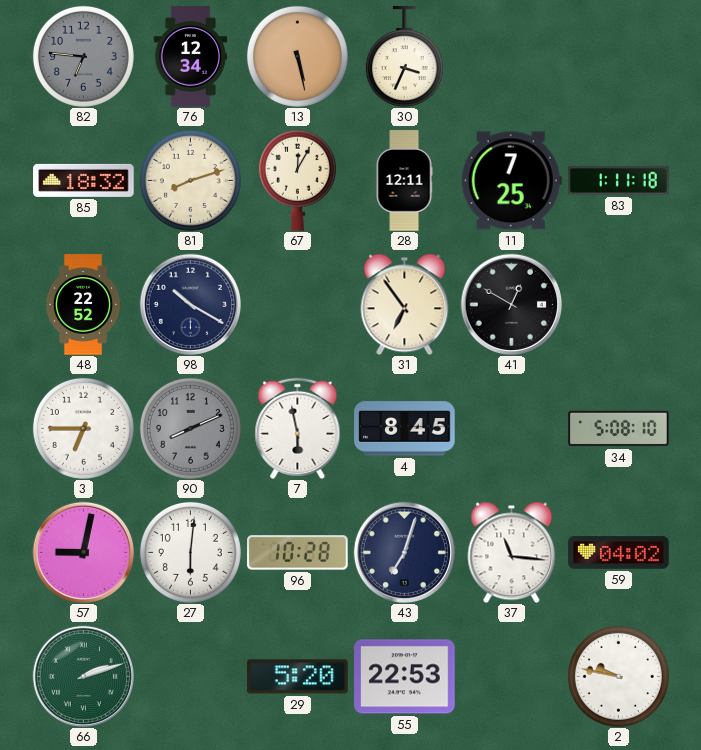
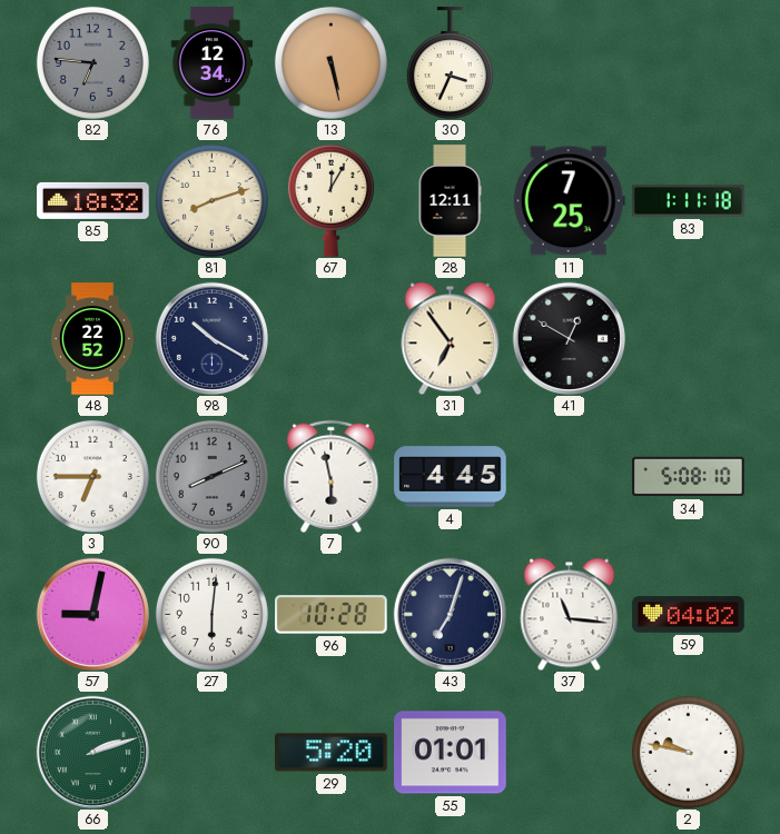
4: 8:45 -> 4:45 (451, 477)
55: 22:53 -> 01:01 (451, 753)
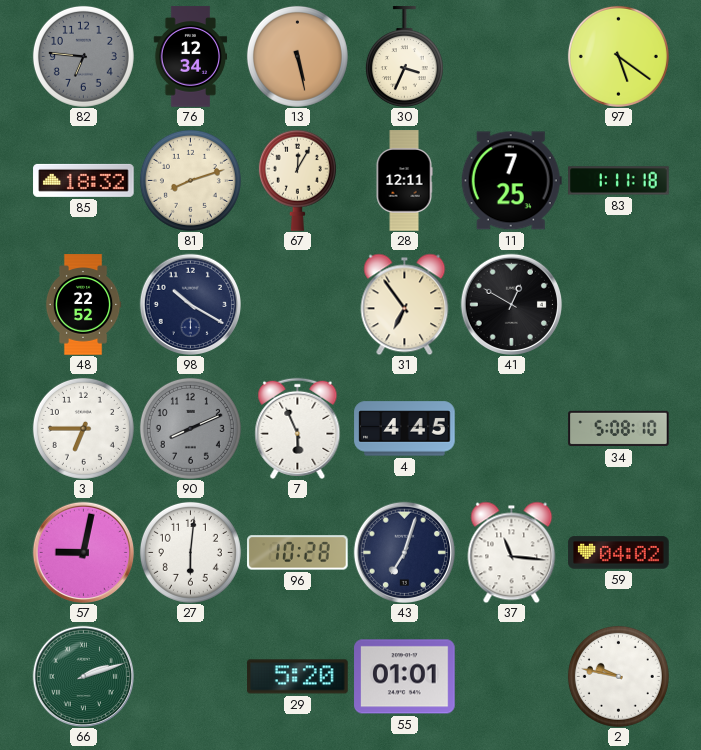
97: none -> 5:21 (618, 56)
7: 5:58 -> 5:56 (298, 428)
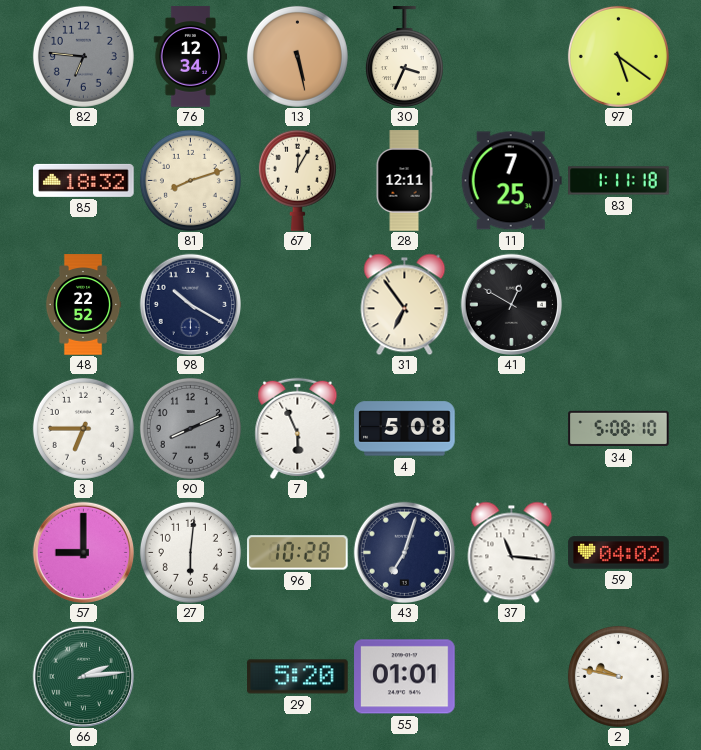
4: 4:45 -> 5:08 (405, 429)
57: 9:02 -> 9:00 (83, 552)
66: 2:12 -> 2:14 (83, 676)
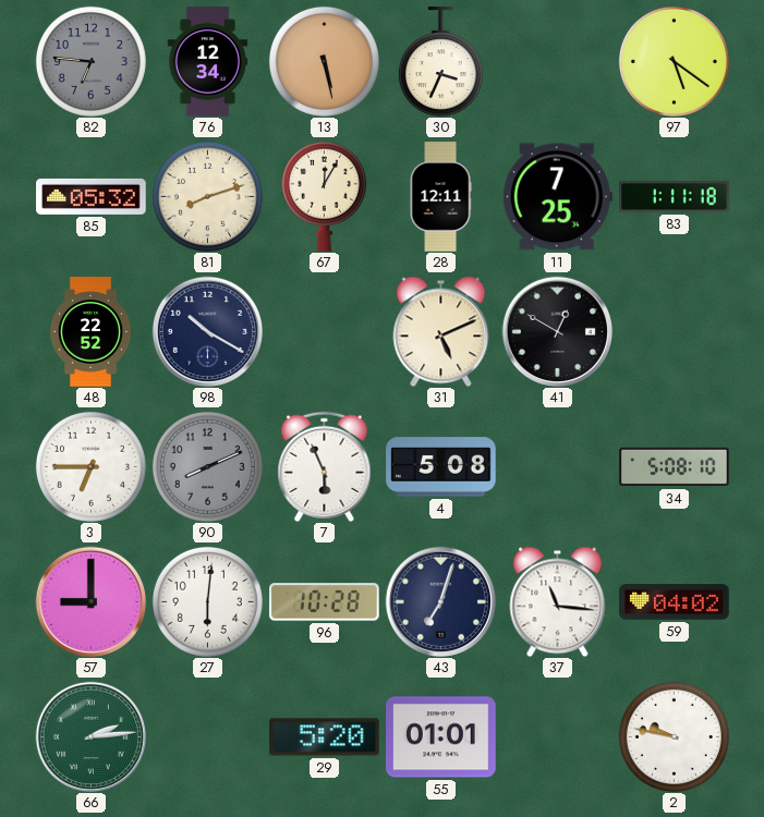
85: 18:32 -> 05:32 (92, 196)
31: 6:54 -> 5:11 (441, 331)
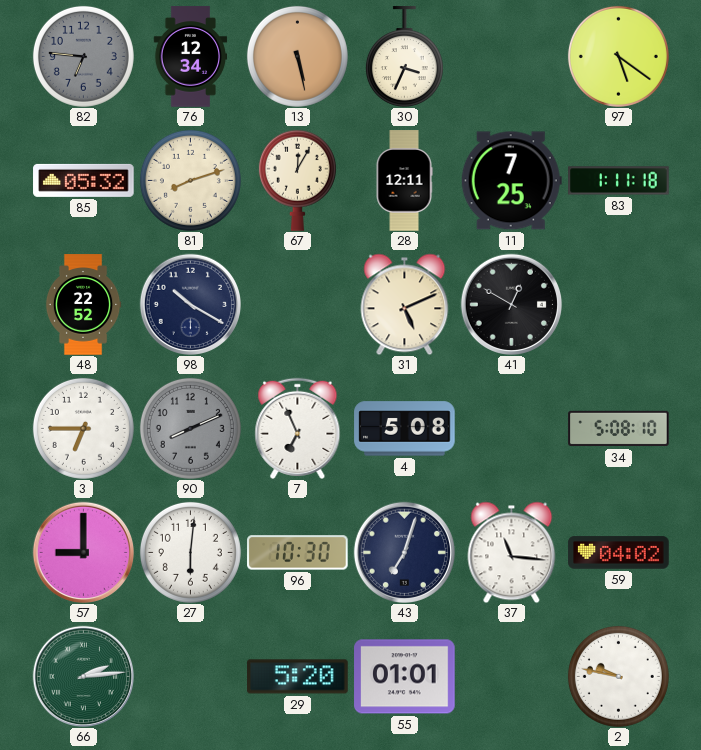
7: 5:56 -> 6:56 (298, 428)
96: 10:28 -> 10:30 (298, 553)
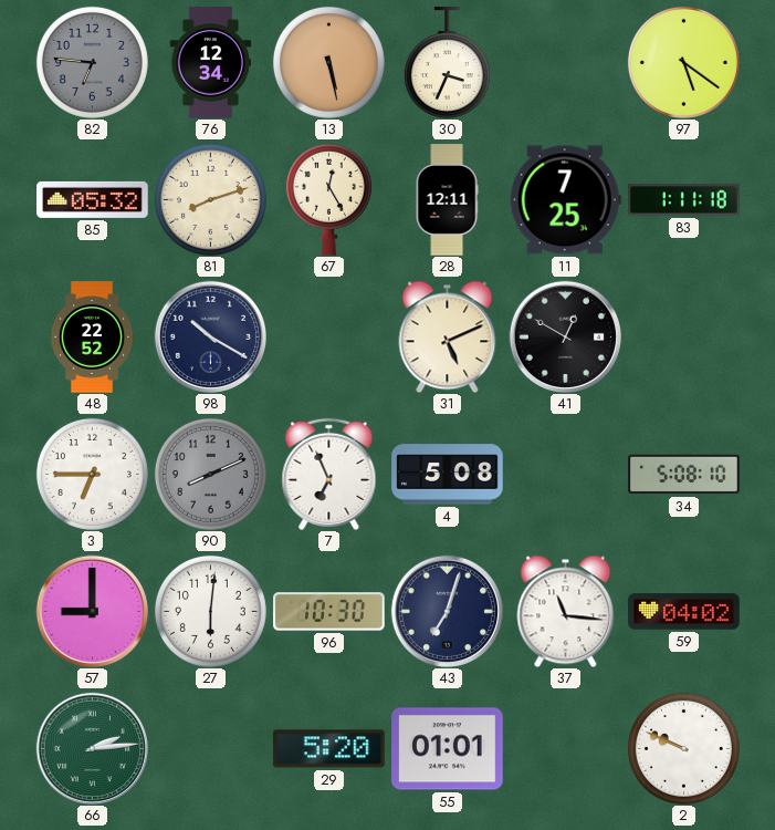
67: 12:05 -> 12:25 (328, 199)
2: 9:47 -> 9:49 (683, 748)
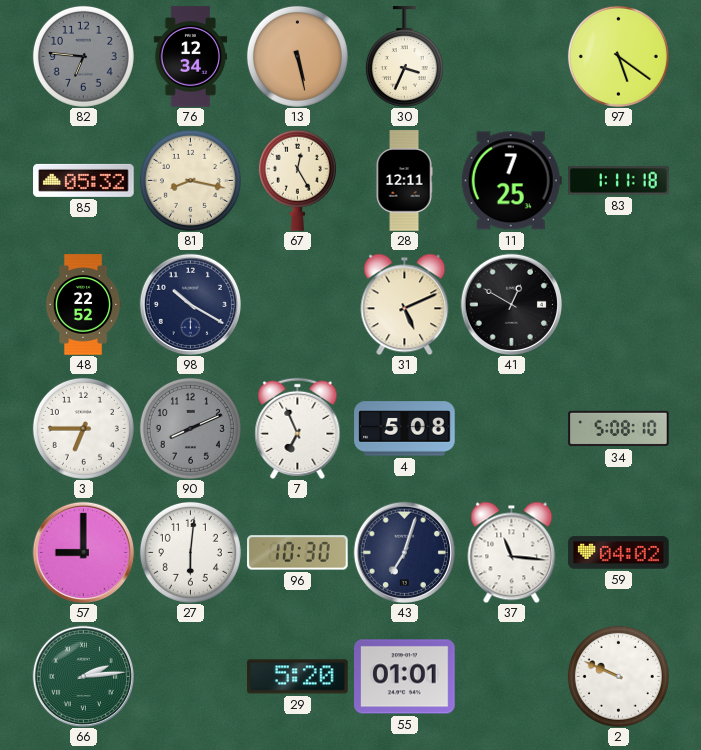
81: 8:12 -> 8:17 (190, 180)
